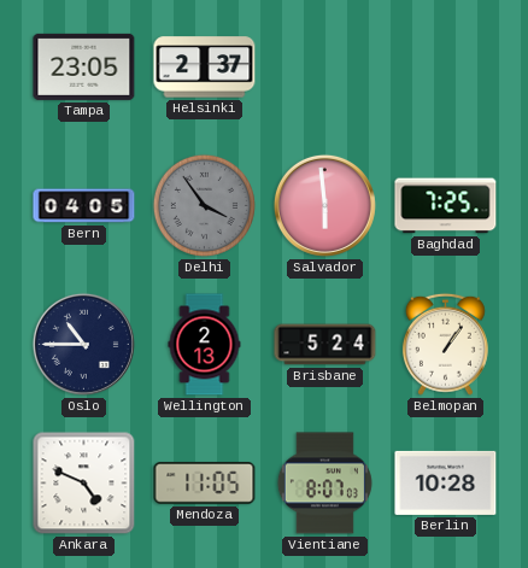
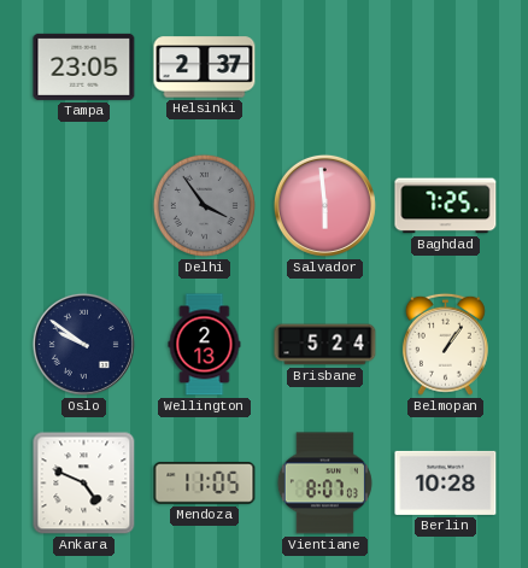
Bern: 04:05 -> none (84, 206)
Oslo: 10:45 -> 9:51 (83, 344)
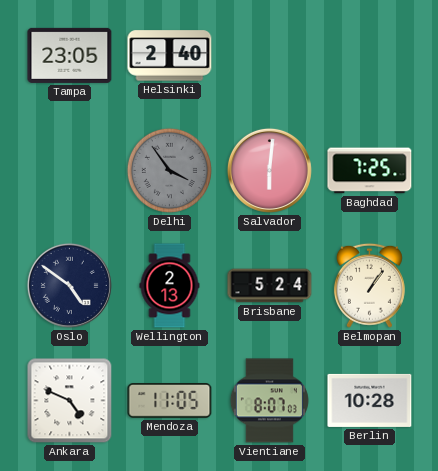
Helsinki: 2:37 -> 2:40 (170, 56)
Salvador: 5:59 -> 6:01 (269, 170)
Oslo: 9:51 -> 4:51 (69, 285)
